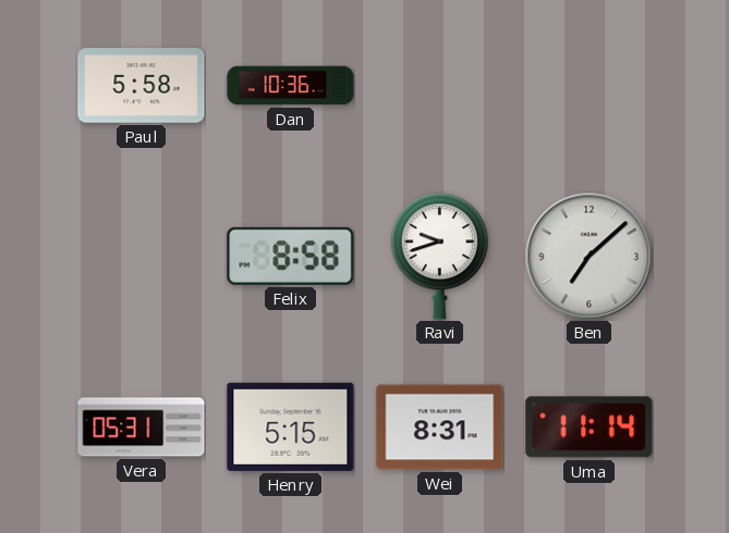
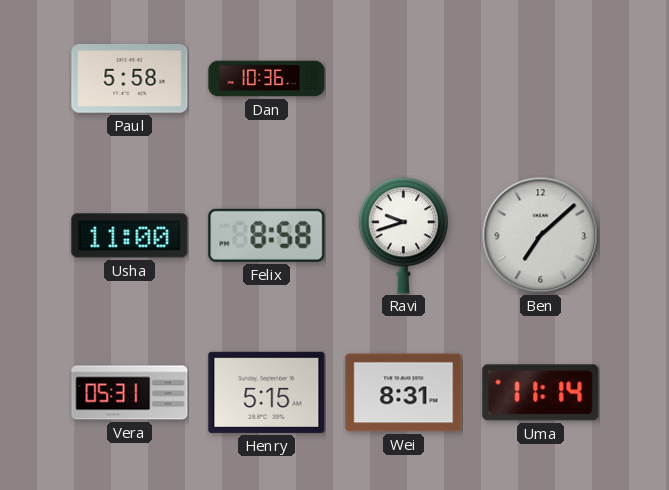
Usha: none -> 11:00 (130, 236)
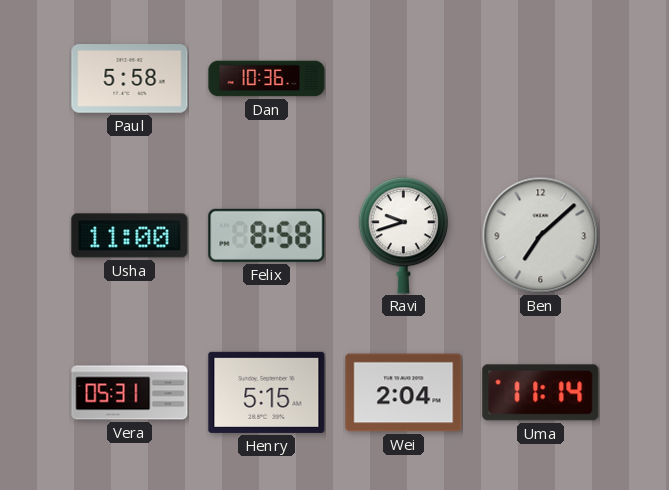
Wei: 8:31 -> 2:04 (404, 393)
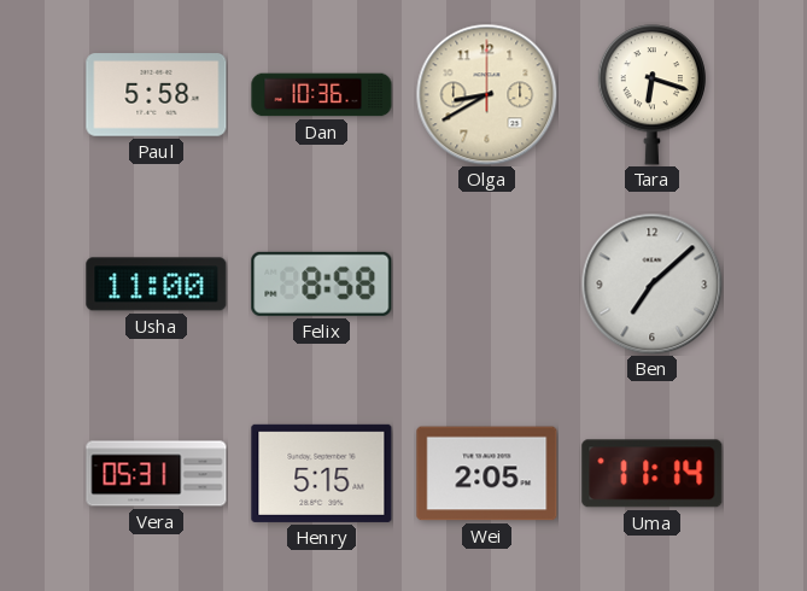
Olga: none -> 8:40 (486, 94)
Tara: none -> 6:18 (651, 95)
Ravi: 9:42 -> none (403, 236)
Wei: 2:04 -> 2:05 (487, 474)
